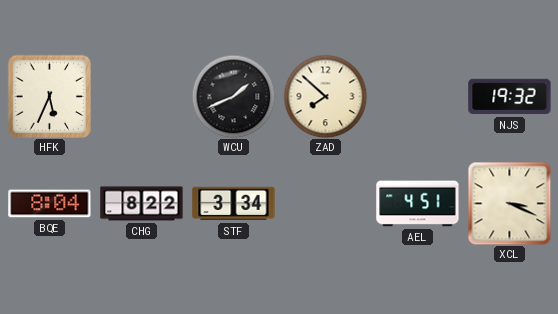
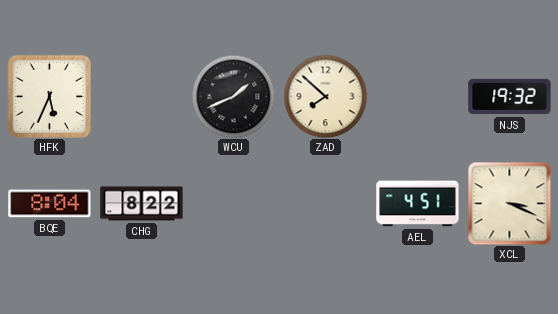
STF: 3:34 -> none (234, 204)
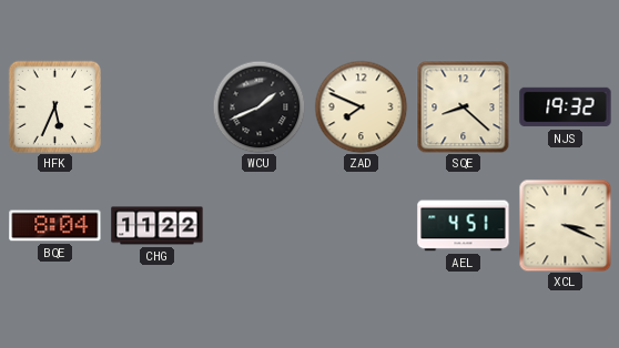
ZAD: 7:52 -> 7:49 (361, 106)
SQE: none -> 8:22 (463, 106)
CHG: 8:22 -> 11:22 (158, 226)
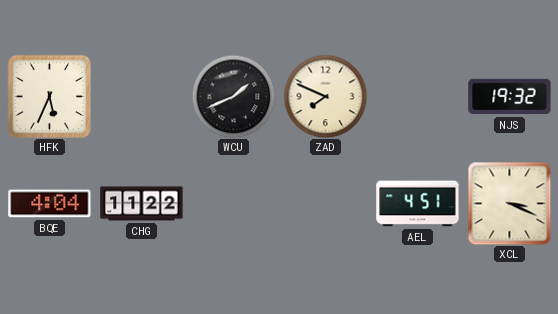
SQE: 8:22 -> none (463, 106)
BQE: 8:04 -> 4:04 (50, 204)
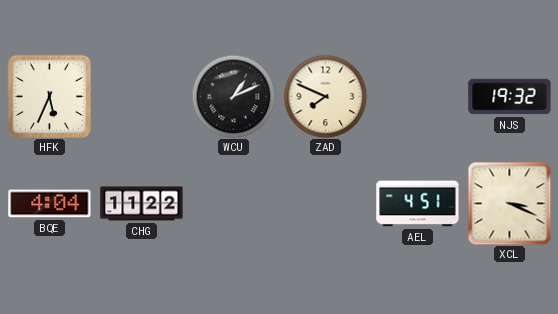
WCU: 1:41 -> 1:11 (233, 96)
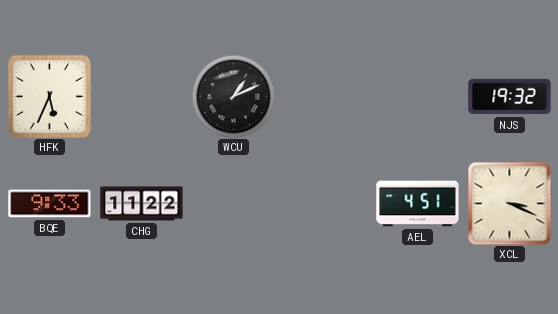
ZAD: 7:49 -> none (325, 96)
BQE: 4:04 -> 9:33 (50, 204)
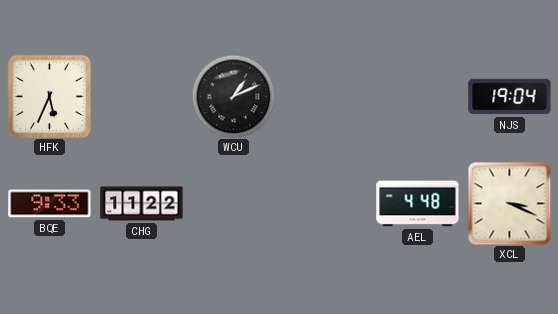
NJS: 19:32 -> 19:04 (510, 97)
AEL: 4:51 -> 4:48 (418, 204)
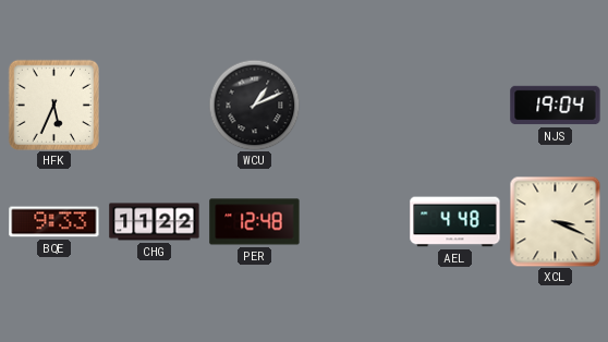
PER: none -> 12:48 (255, 222)
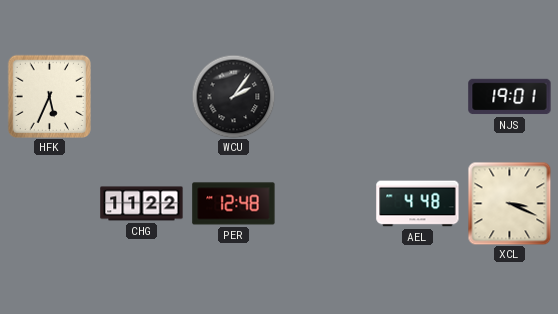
WCU: 1:11 -> 2:06 (233, 96)
NJS: 19:04 -> 19:01 (510, 97)
BQE: 9:33 -> none (54, 222)
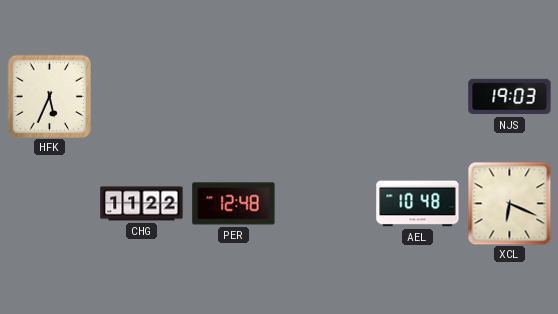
WCU: 2:06 -> none (233, 96)
NJS: 19:01 -> 19:03 (510, 97)
AEL: 4:48 -> 10:48 (418, 204)
XCL: 3:19 -> 6:19 (509, 203)
